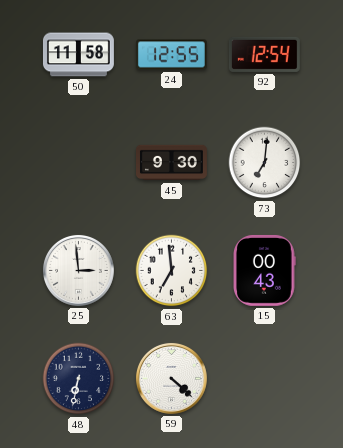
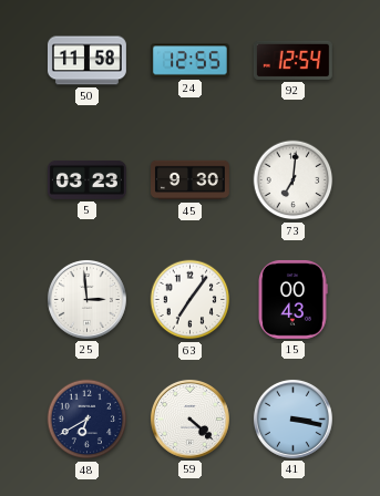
5: none -> 03:23 (86, 179)
63: 6:59 -> 7:06 (191, 300)
48: 6:32 -> 6:40 (88, 420)
41: none -> 3:17 (292, 418)
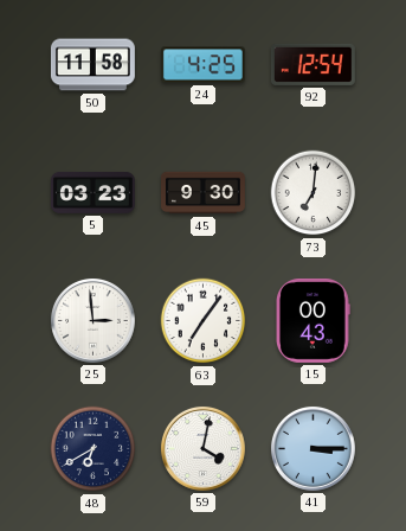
24: 12:55 -> 4:25 (202, 65)
59: 4:22 -> 4:02 (202, 448)
41: 3:17 -> 3:15 (312, 448)
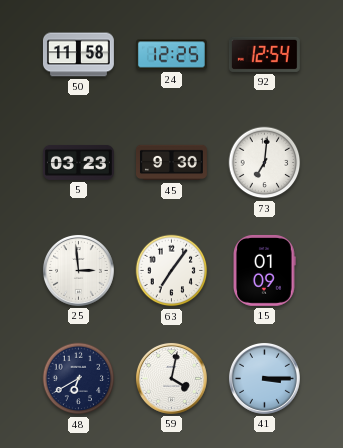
24: 4:25 -> 12:25 (171, 55)
15: 00:43 -> 01:09 (265, 270)
